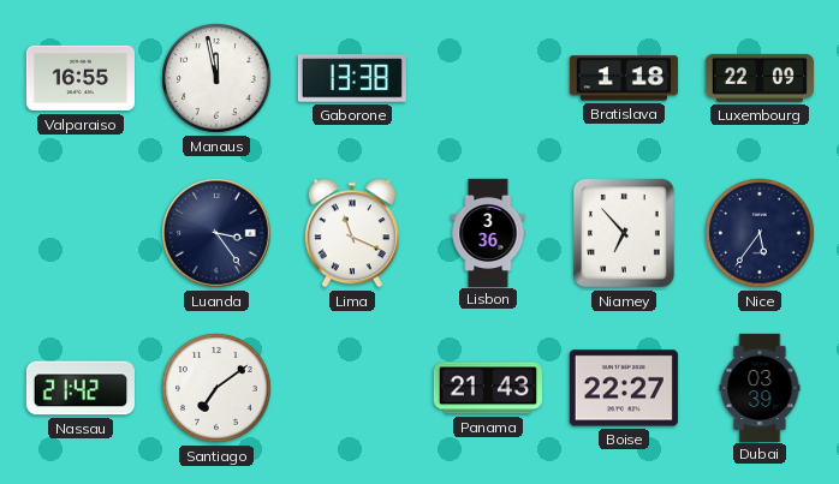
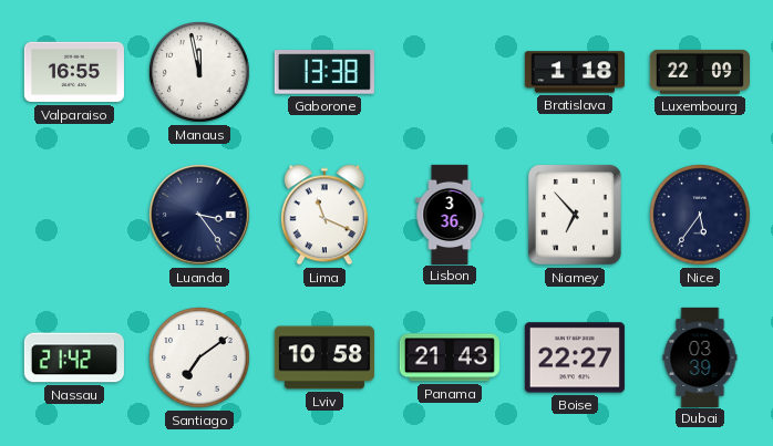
Lviv: none -> 10:58 (324, 357)
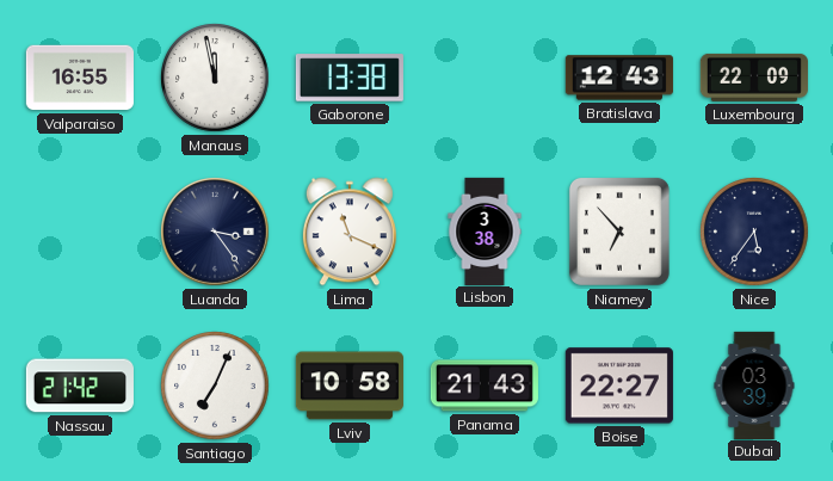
Bratislava: 1:18 -> 12:43 (619, 78)
Lisbon: 3:36 -> 3:38 (485, 230)
Santiago: 7:09 -> 7:04 (215, 386)
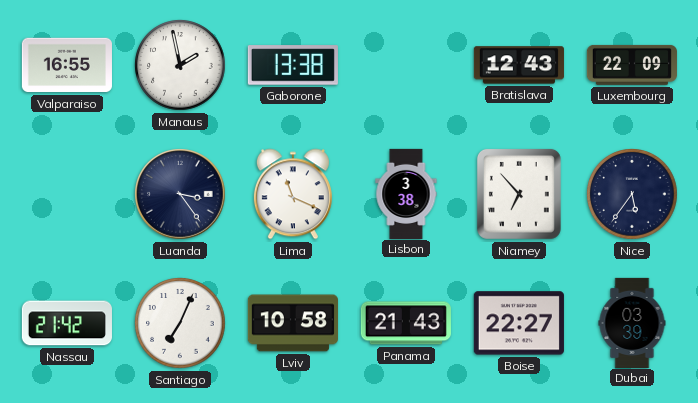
Manaus: 11:58 -> 1:58 (180, 65)
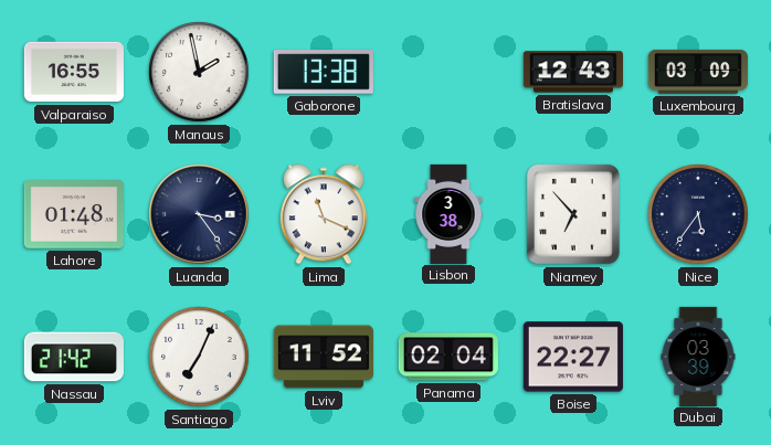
Luxembourg: 22:09 -> 03:09 (698, 72)
Lahore: none -> 01:48 (74, 214)
Lviv: 10:58 -> 11:52 (324, 357)
Panama: 21:43 -> 02:04 (448, 357)
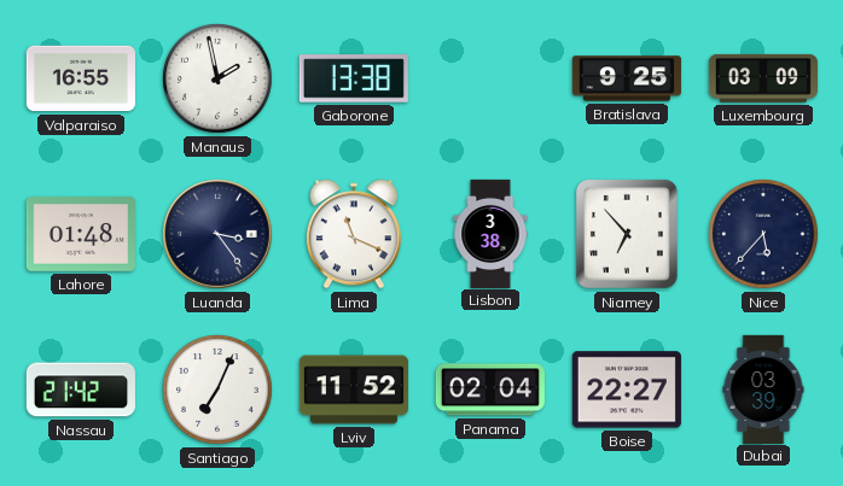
Bratislava: 12:43 -> 9:25 (627, 78)
Nice: 5:36 -> 5:37 (763, 234)
